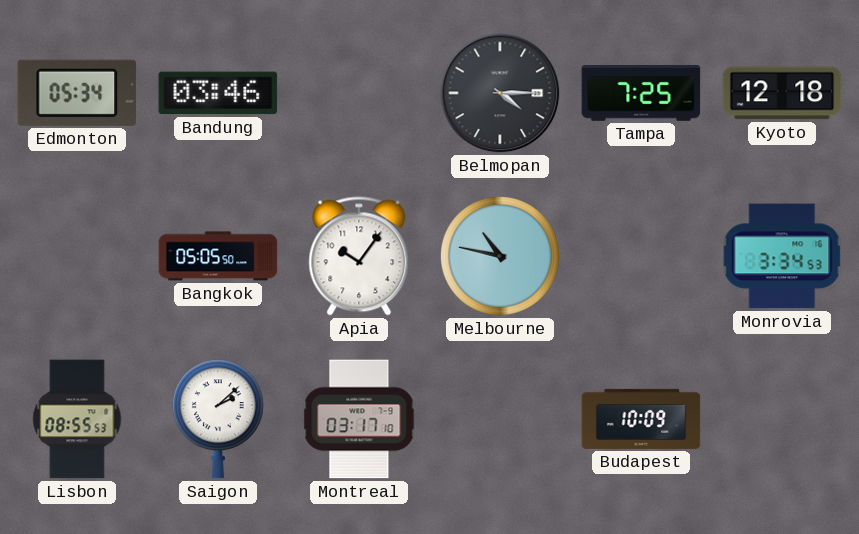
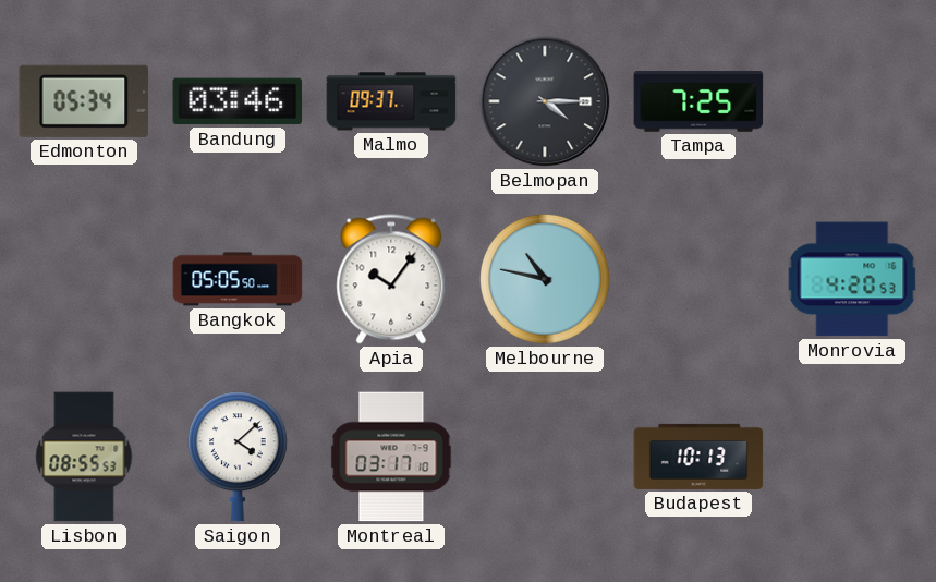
Malmo: none -> 09:37 (391, 101)
Kyoto: 12:18 -> none (782, 93)
Monrovia: 3:34 -> 4:20 (852, 279)
Saigon: 2:08 -> 4:08 (238, 457)
Budapest: 10:09 -> 10:13 (698, 457)
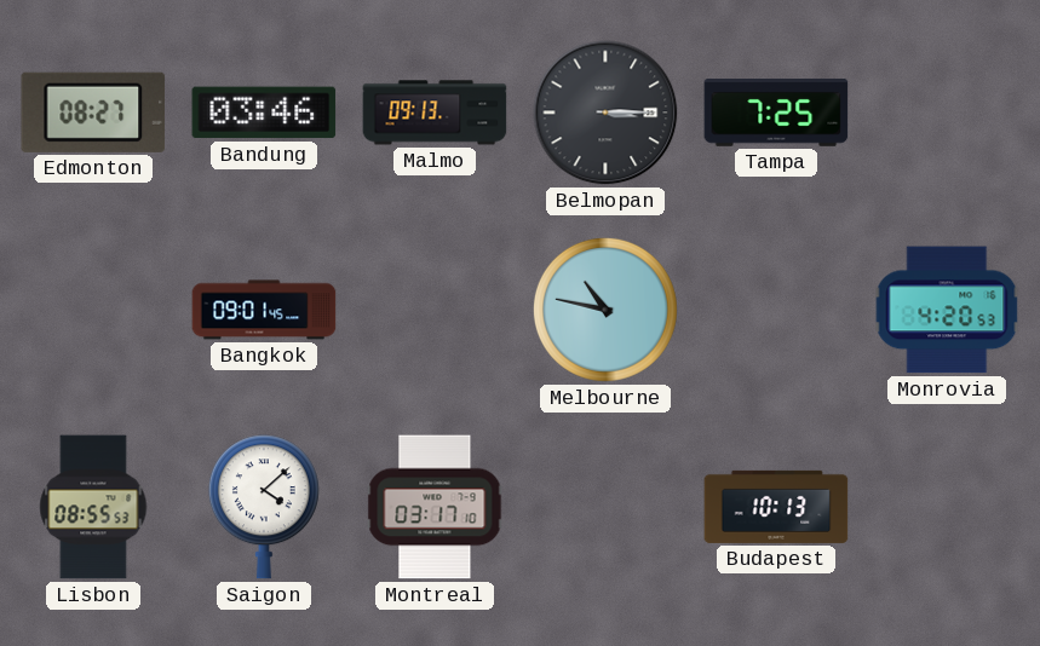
Edmonton: 05:34 -> 08:27 (93, 113)
Malmo: 09:37 -> 09:13 (435, 113)
Belmopan: 4:15 -> 3:15 (605, 113)
Bangkok: 05:05 -> 09:01 (264, 310)
Apia: 10:06 -> none (391, 279)
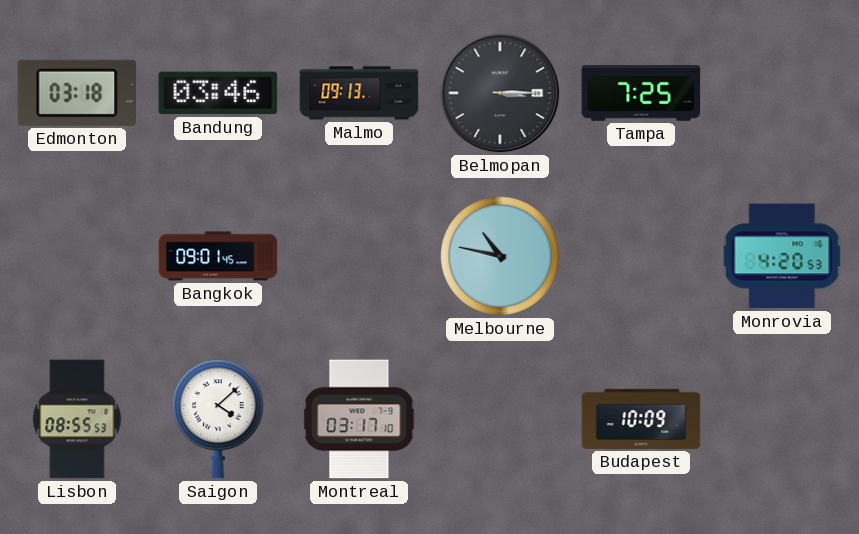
Edmonton: 08:27 -> 03:18 (77, 93)
Budapest: 10:13 -> 10:09 (641, 419)
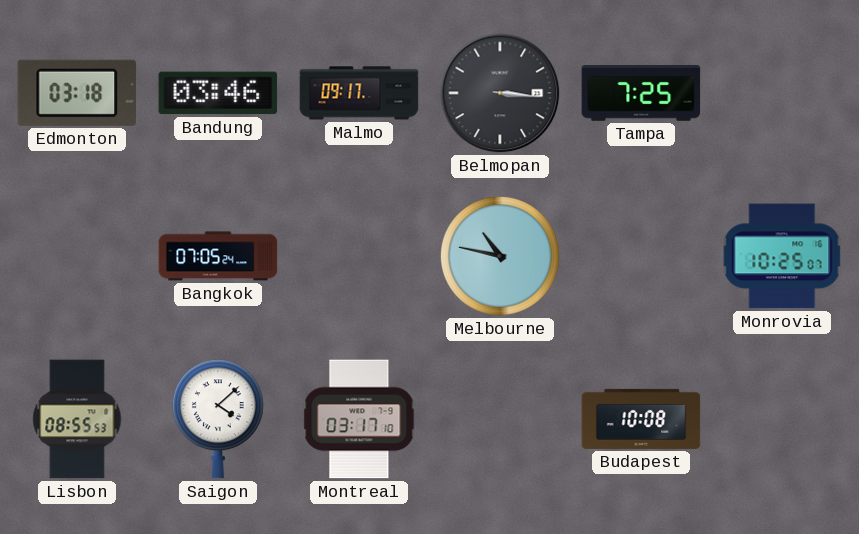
Malmo: 09:13 -> 09:17 (359, 93)
Belmopan: 3:15 -> 3:16 (500, 93)
Bangkok: 09:01 -> 07:05 (218, 256)
Monrovia: 4:20 -> 10:25 (782, 256)
Budapest: 10:09 -> 10:08 (641, 419)
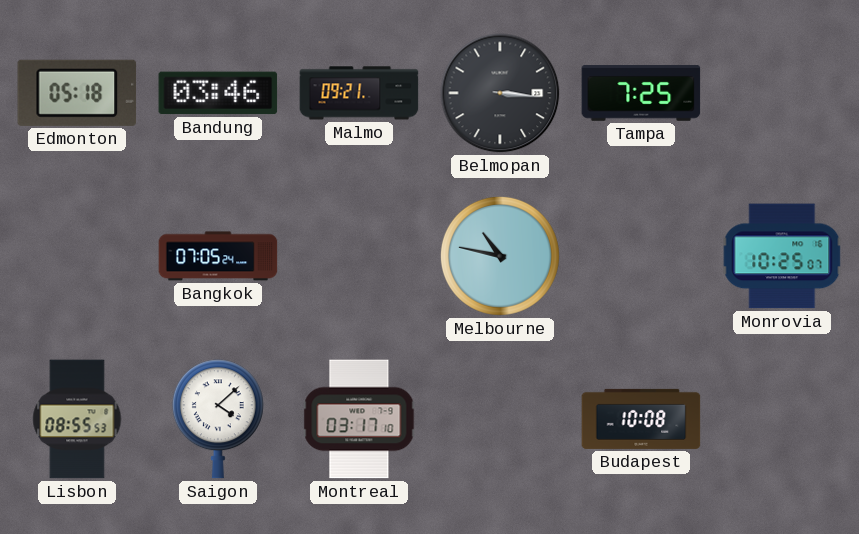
Edmonton: 03:18 -> 05:18 (77, 93)
Malmo: 09:17 -> 09:21 (359, 93)
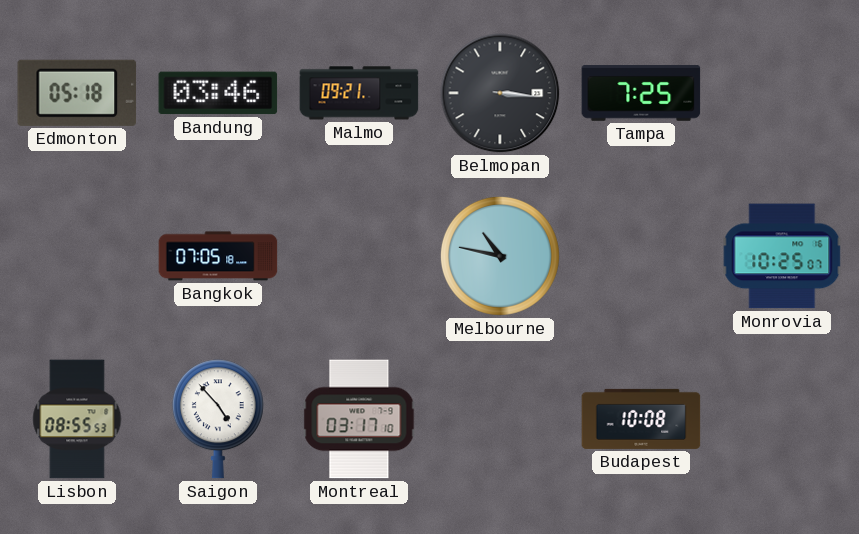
Bangkok: 07:05:24 -> 07:05:18 (218, 256)
Saigon: 4:08 -> 4:53 (218, 419)
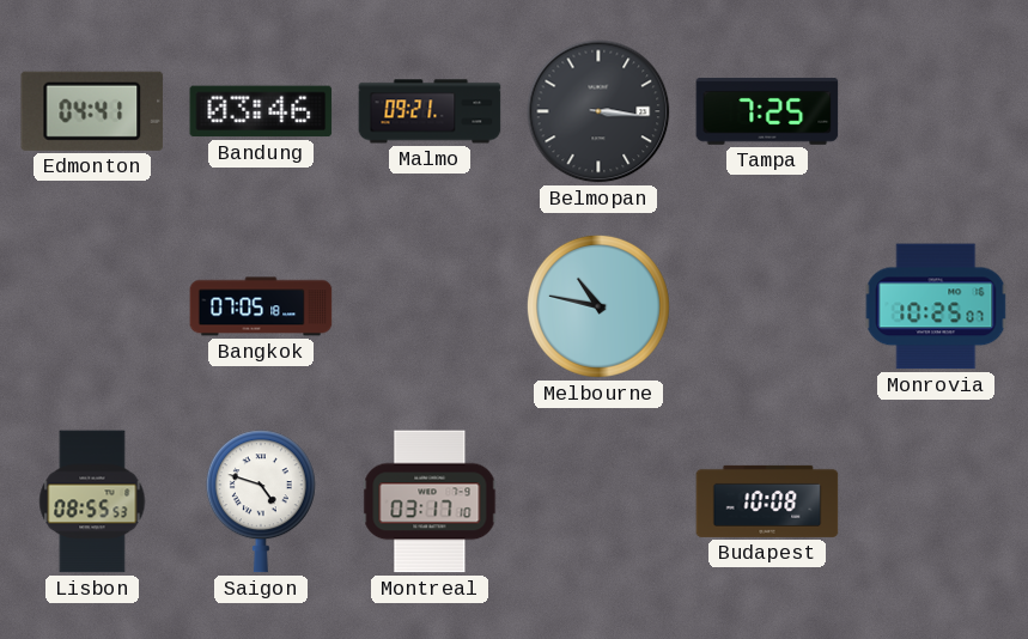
Edmonton: 05:18 -> 04:41 (92, 111)
Saigon: 4:53 -> 4:48 (261, 501)
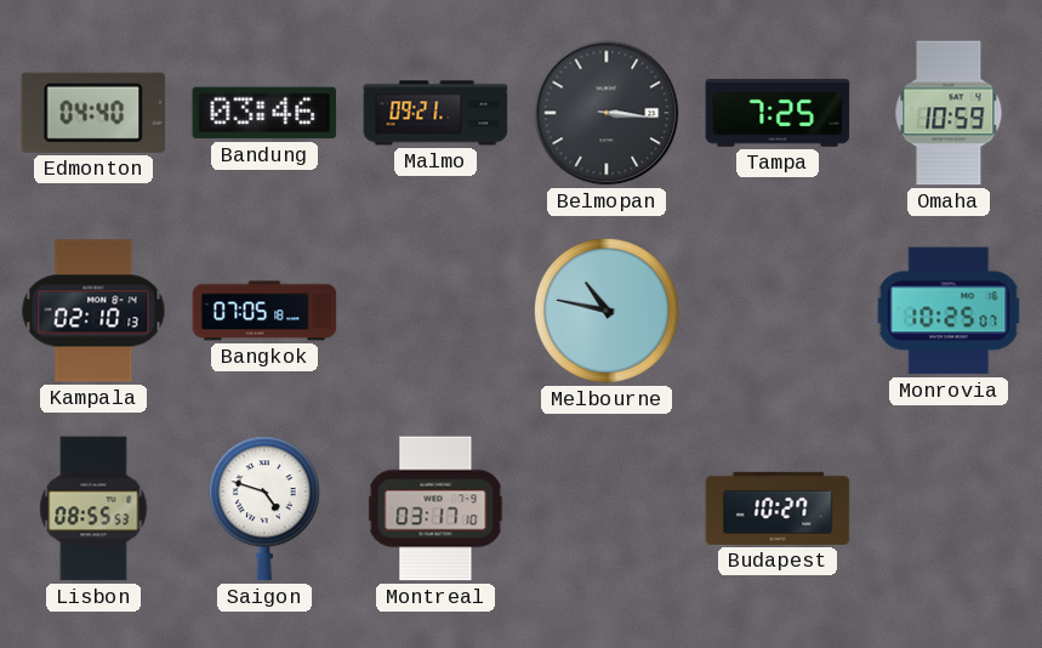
Edmonton: 04:41 -> 04:40 (93, 113)
Omaha: none -> 10:59 (949, 113)
Kampala: none -> 02:10 (93, 311)
Budapest: 10:08 -> 10:27 (778, 508)
